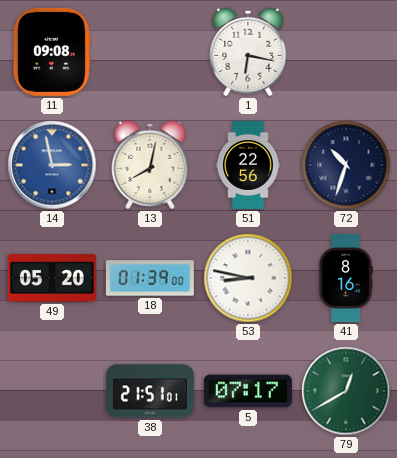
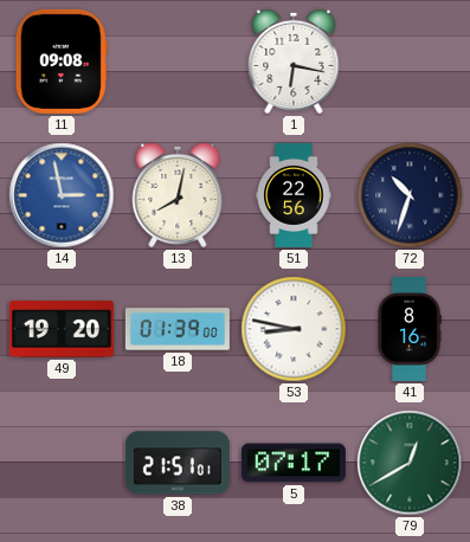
49: 05:20 -> 19:20 (62, 329)
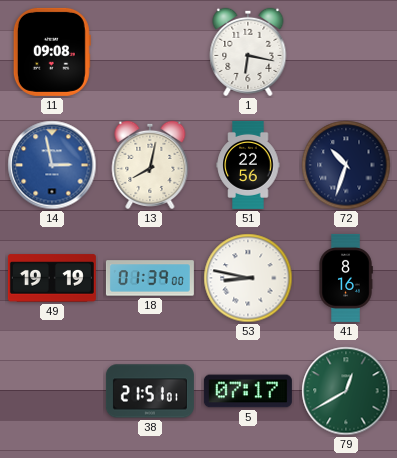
49: 19:20 -> 19:19 (52, 278)
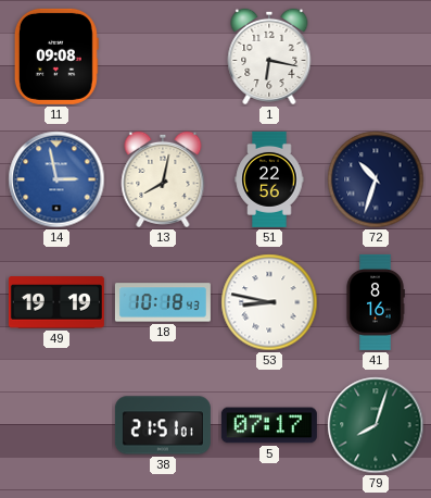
18: 01:39 -> 10:18 (163, 302)
79: 12:40 -> 8:03 (376, 425)
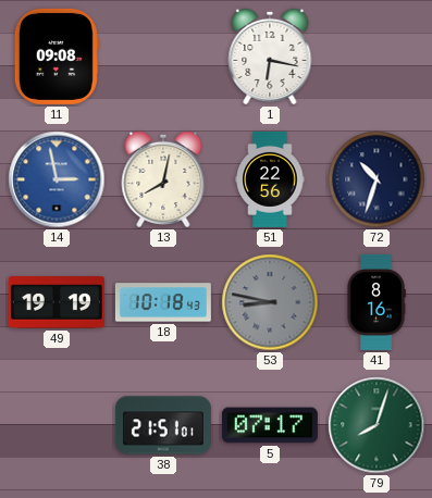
53 dial: white -> grey (270, 302)
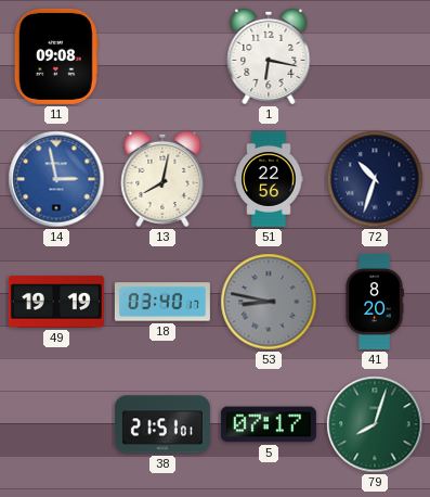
18: 10:18 -> 03:40 (162, 302)
41: 8:16 -> 8:20 (375, 302)
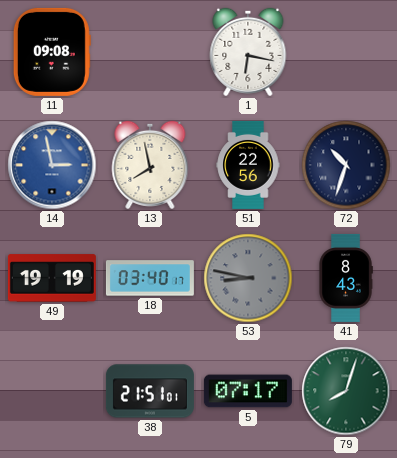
13: 8:02 -> 7:58 (150, 165)
41: 8:20 -> 8:43 (346, 278)
